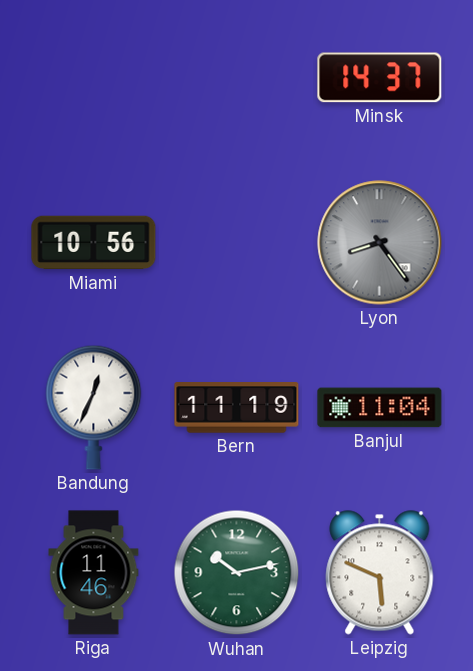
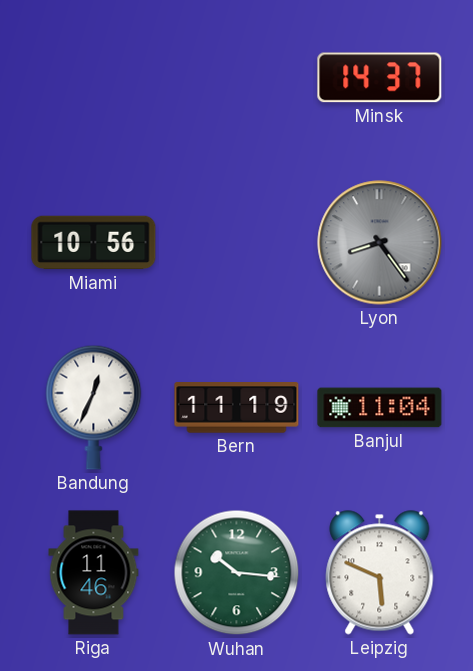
Wuhan: 10:13 -> 10:16 (237, 573)
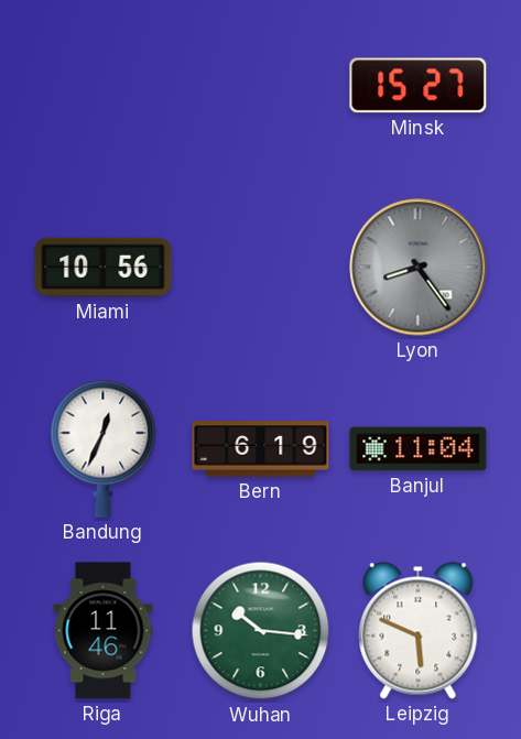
Minsk: 14:37 -> 15:27 (419, 86)
Bern: 11:19 -> 6:19 (261, 449)
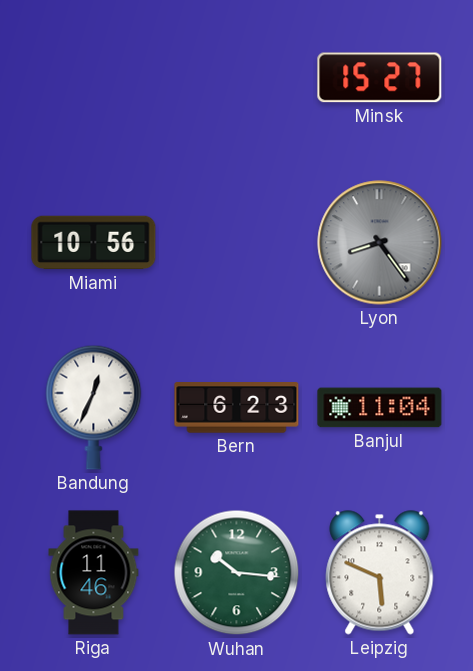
Bern: 6:19 -> 6:23 (237, 408)
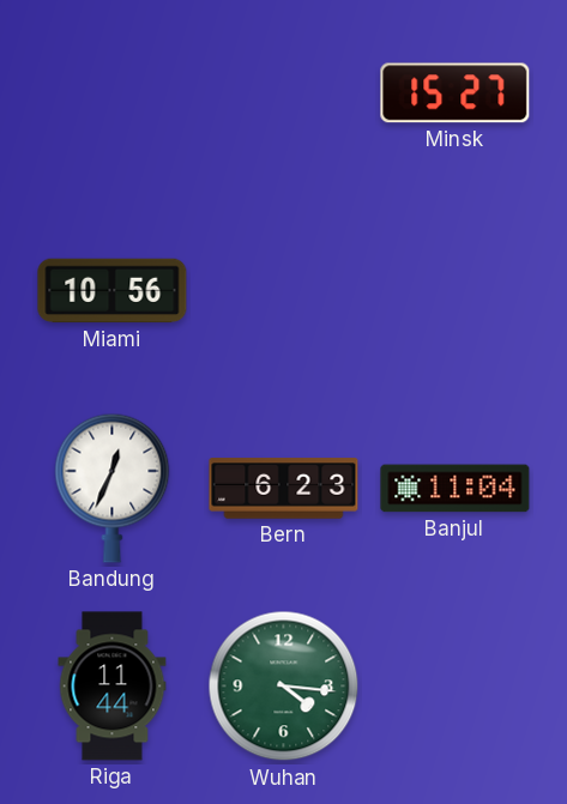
Lyon: 8:24 -> none (380, 243)
Riga: 11:46 -> 11:44 (113, 687)
Wuhan: 10:16 -> 4:16 (284, 687)
Leipzig: 5:49 -> none (380, 573)
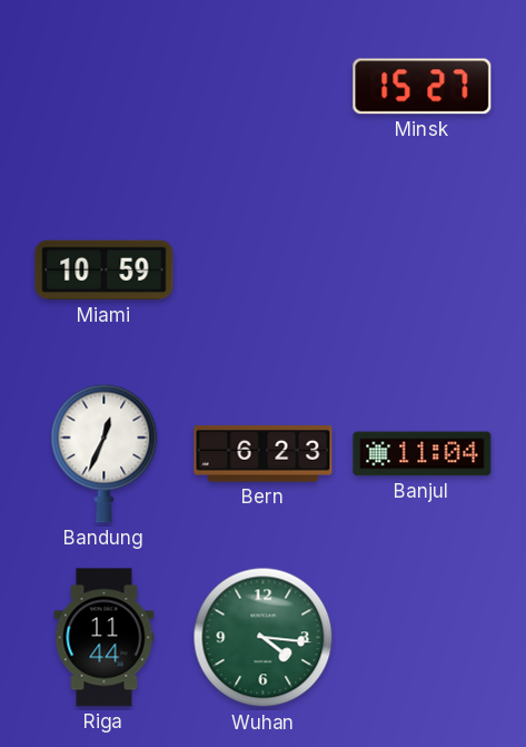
Miami: 10:56 -> 10:59 (105, 271)
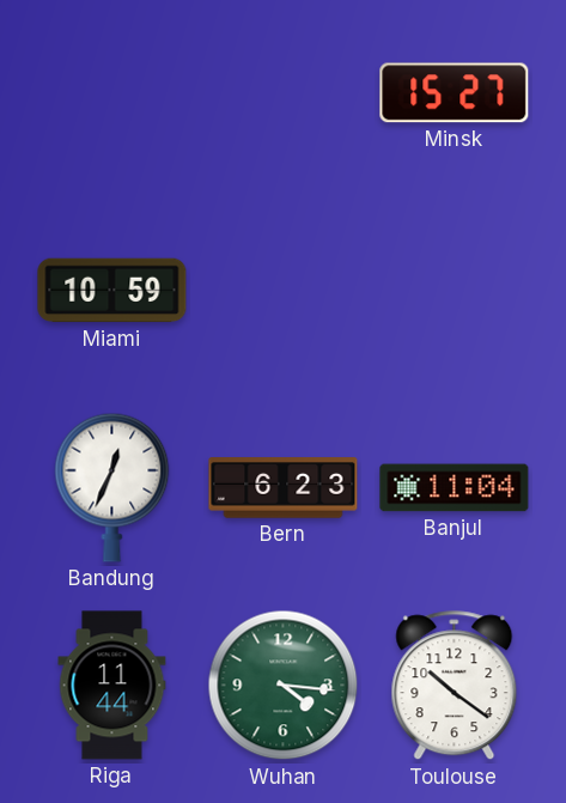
Toulouse: none -> 10:21 (455, 686)
